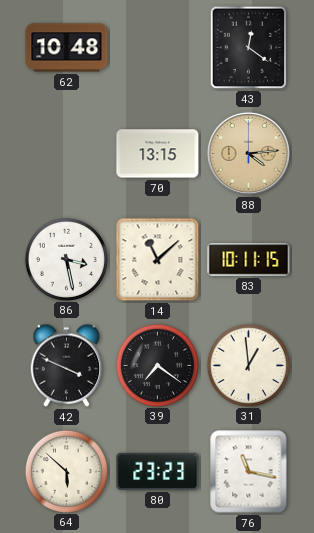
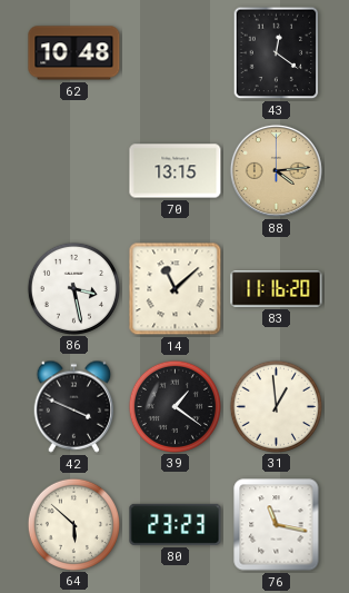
83: 10:11 -> 11:16 (277, 289)
39: 7:21 -> 1:21 (174, 406)
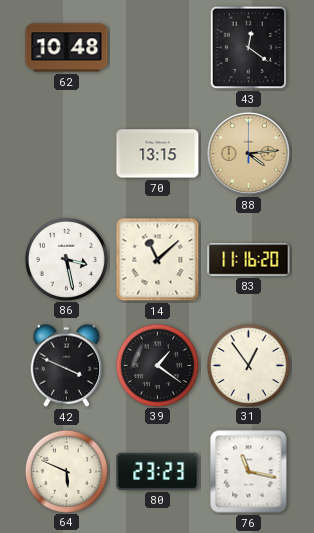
31: 12:59 -> 12:54 (248, 365)
64: 5:52 -> 5:49 (66, 471)
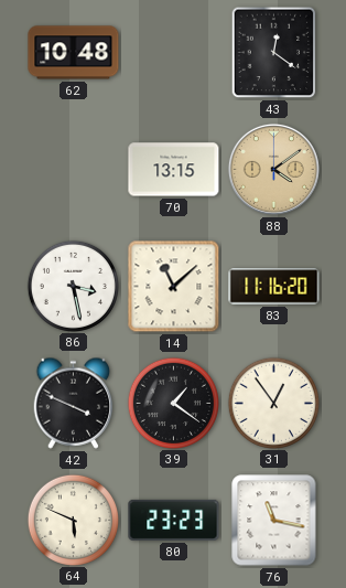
88: 4:14 -> 4:09 (273, 169)
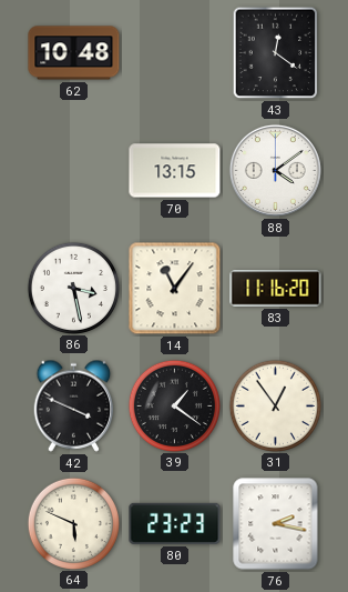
88 dial: champagne -> white (275, 170)
14: 11:08 -> 11:06 (175, 289)
76: 11:17 -> 2:17 (276, 524)
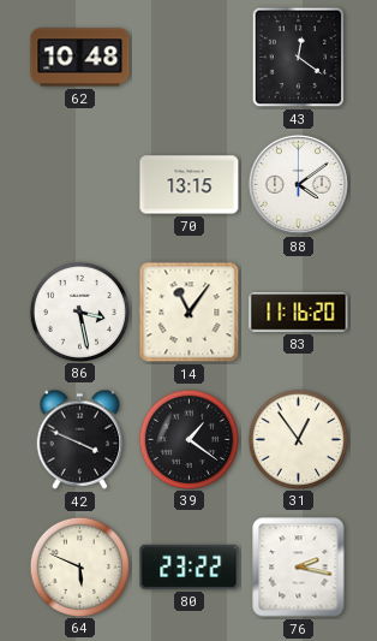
80: 23:23 -> 23:22 (190, 566)
